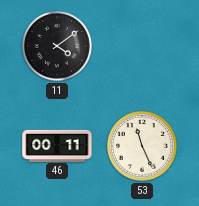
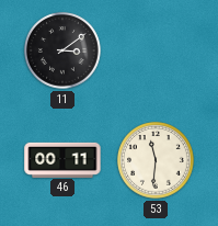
11: 4:09 -> 3:09 (64, 52)
53: 11:26 -> 11:31 (157, 161)
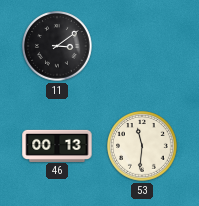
46: 00:11 -> 00:13 (57, 145)
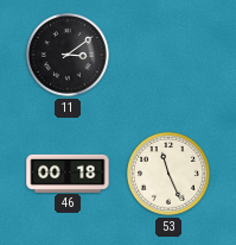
46: 00:13 -> 00:18 (68, 172)
53: 11:31 -> 11:26 (170, 175)
